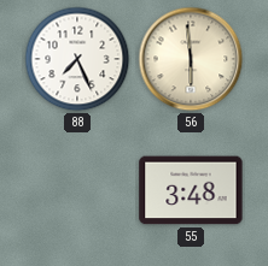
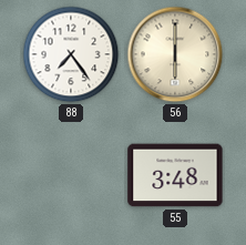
88: 7:26 -> 7:24 (71, 54)
56: 5:59 -> 6:00 (175, 54)
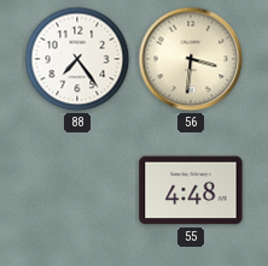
56: 6:00 -> 3:31 (191, 59)
55: 3:48 -> 4:48 (191, 190)
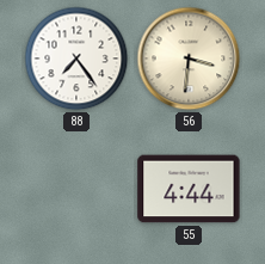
55: 4:48 -> 4:44 (189, 189)
